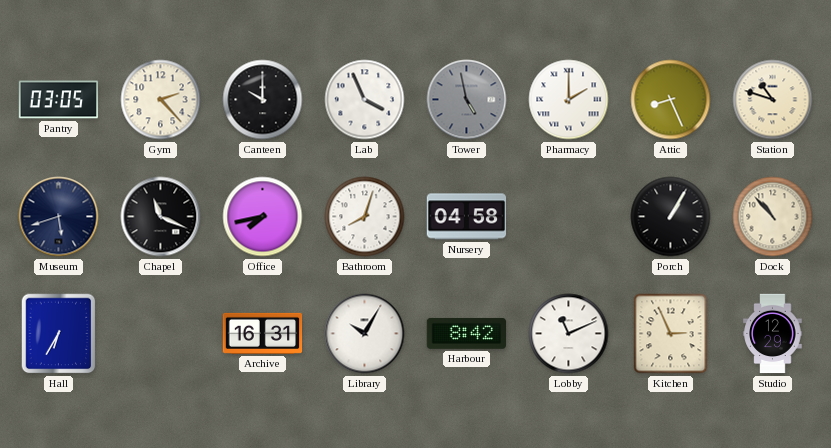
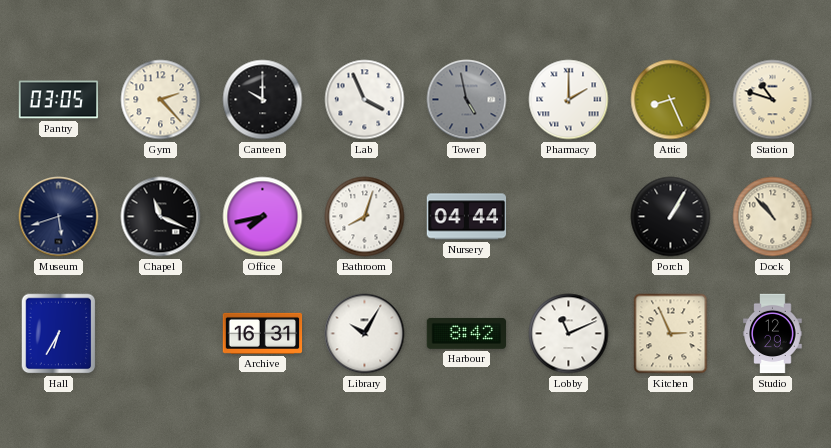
Nursery: 04:58 -> 04:44 (467, 217)
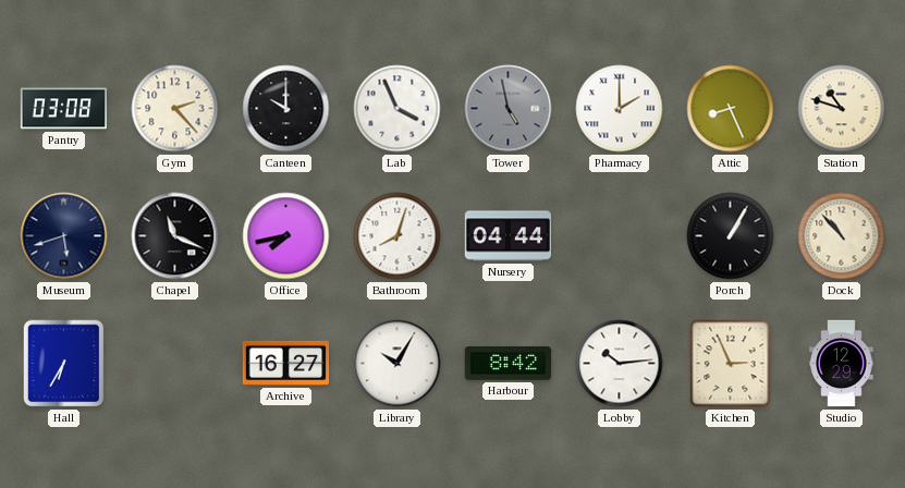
Pantry: 03:05 -> 03:08 (64, 109)
Archive: 16:31 -> 16:27 (286, 363)
Lobby: 11:11 -> 10:14 (620, 364)
